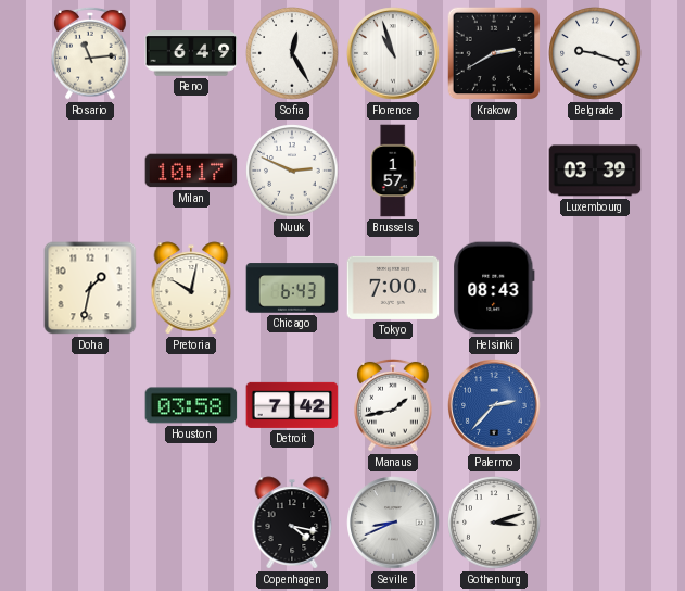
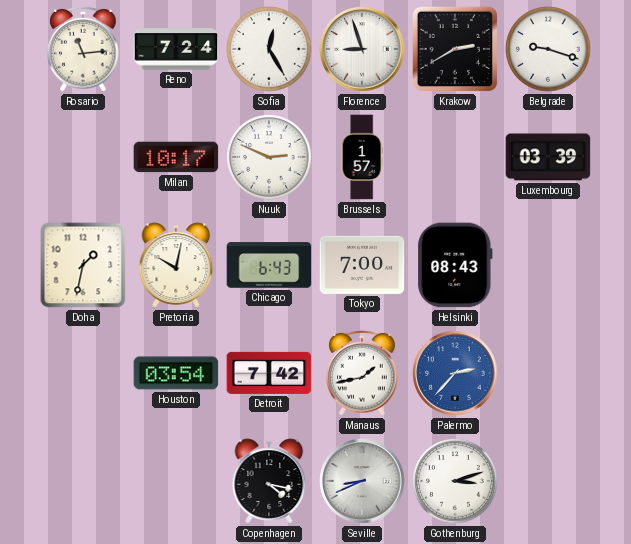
Reno: 6:49 -> 7:24 (176, 49)
Florence: 10:57 -> 8:57 (362, 49)
Houston: 03:58 -> 03:54 (176, 373)
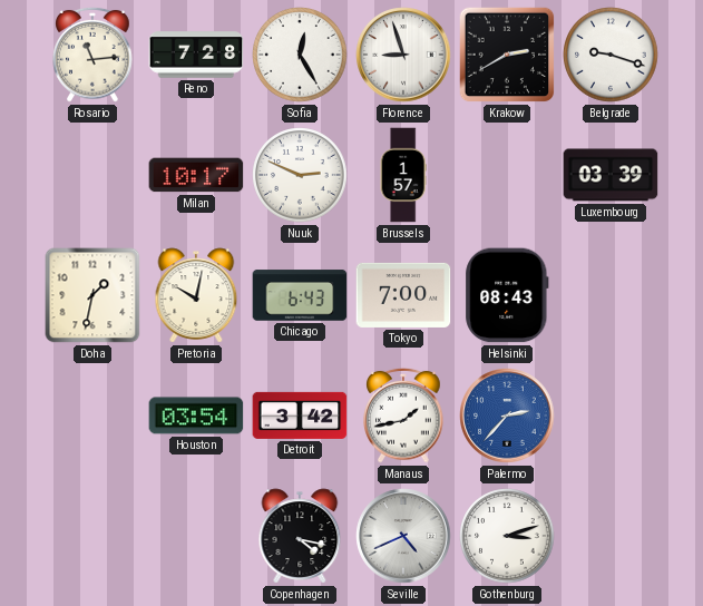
Reno: 7:24 -> 7:28 (196, 55)
Detroit: 7:42 -> 3:42 (300, 416)
Seville: 8:41 -> 4:41 (403, 536)
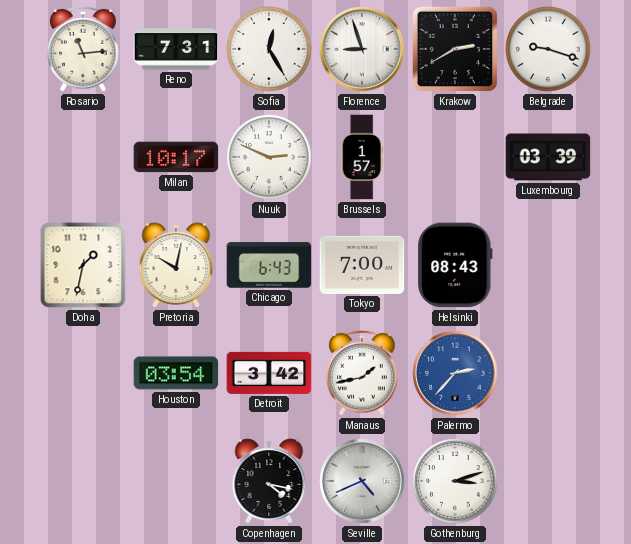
Reno: 7:28 -> 7:31 (176, 49)
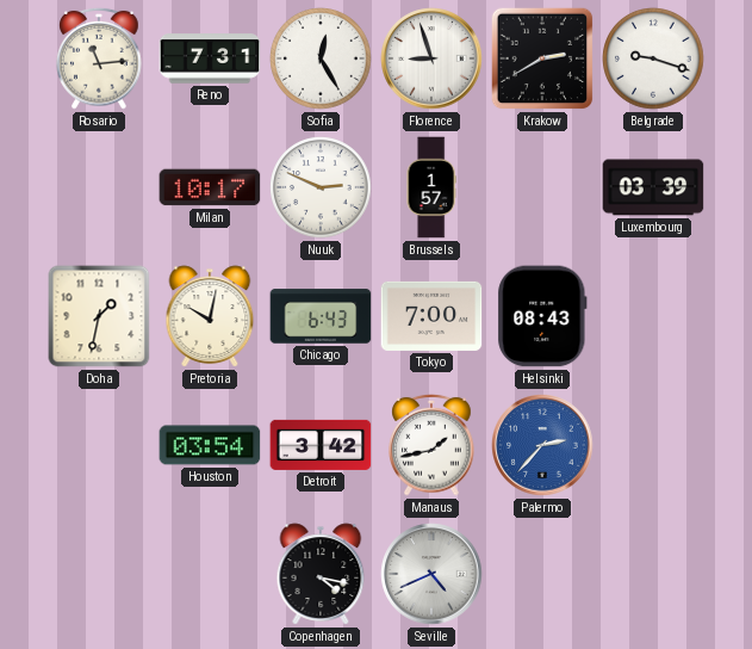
Gothenburg: 3:12 -> none (455, 481)
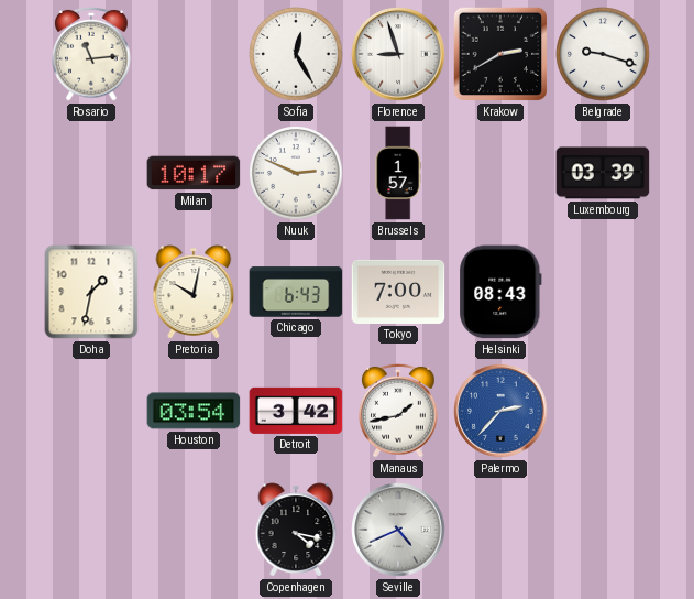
Reno: 7:31 -> none (210, 58)
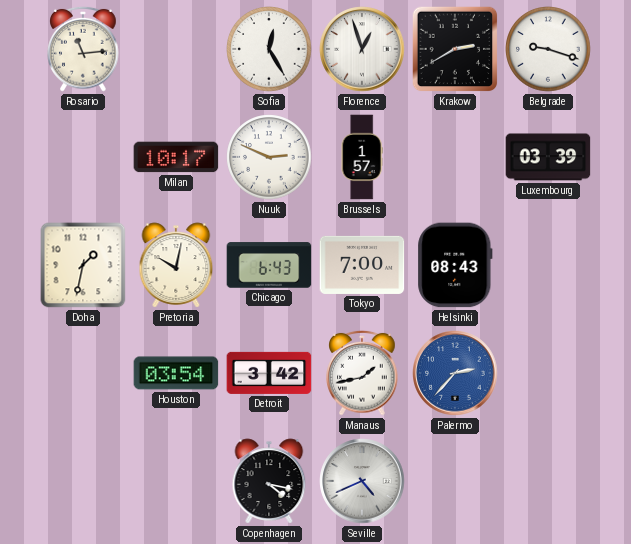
Florence: 8:57 -> 12:57 (362, 49)
